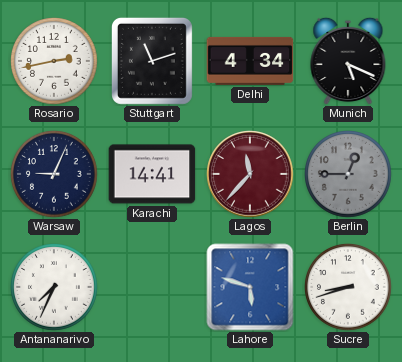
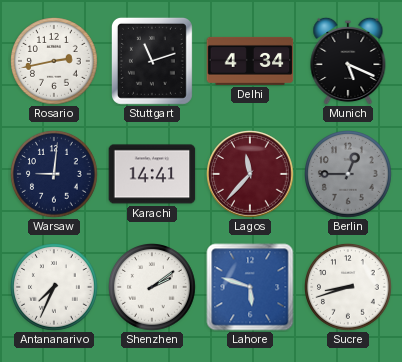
Warsaw: 9:04 -> 9:01 (55, 175)
Shenzhen: none -> 2:09 (153, 288)
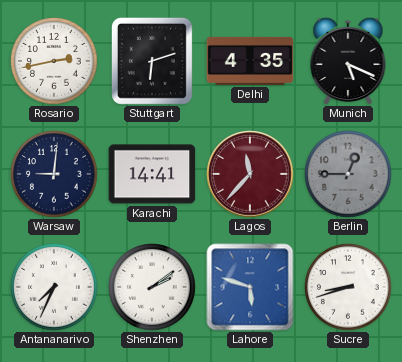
Stuttgart: 11:12 -> 6:12 (152, 61)
Delhi: 4:34 -> 4:35 (250, 61)
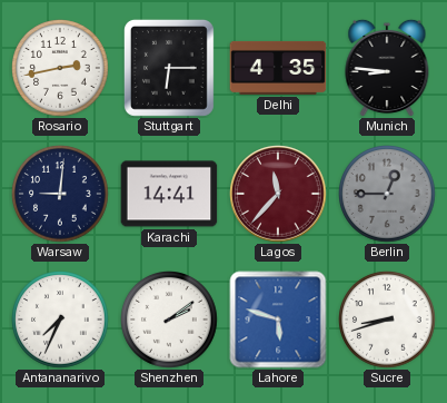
Stuttgart: 6:12 -> 6:15 (169, 68)
Munich: 5:19 -> 8:46 (387, 68)
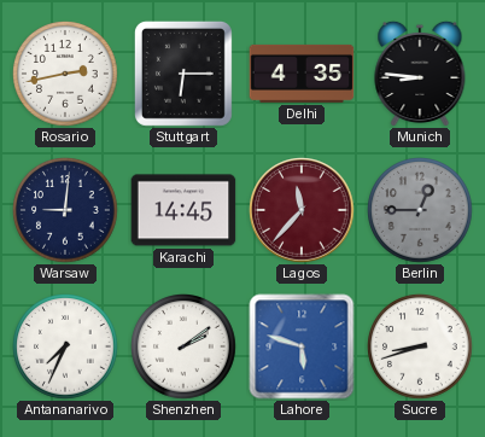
Karachi: 14:41 -> 14:45 (183, 210)
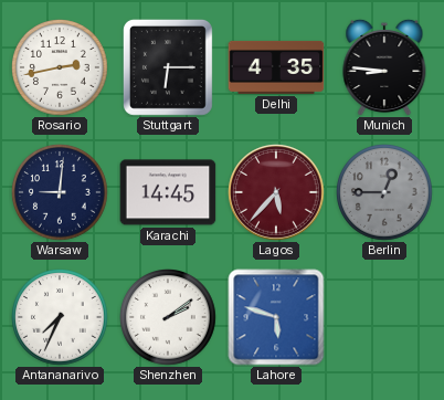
Lagos: 11:37 -> 5:37 (276, 192)
Sucre: 8:42 -> none (421, 348)
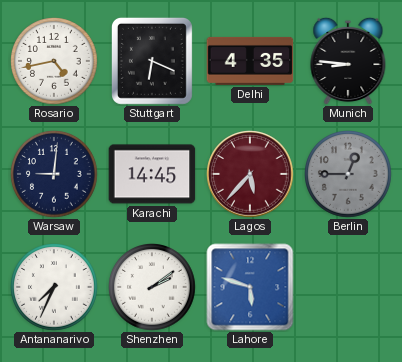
Rosario: 2:43 -> 4:43 (55, 62)
Stuttgart: 6:15 -> 6:19 (152, 61)
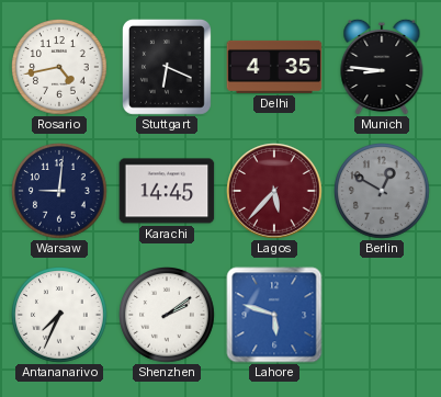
Berlin: 12:45 -> 12:50 (383, 192)
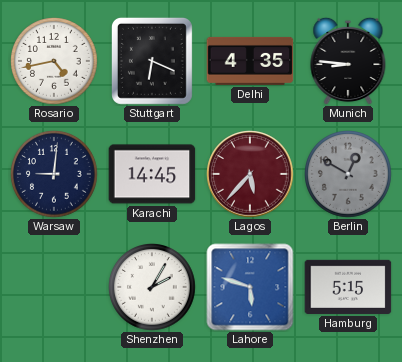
Antananarivo: 7:34 -> none (60, 316)
Shenzhen: 2:09 -> 2:05 (153, 288)
Hamburg: none -> 5:15 (348, 287)
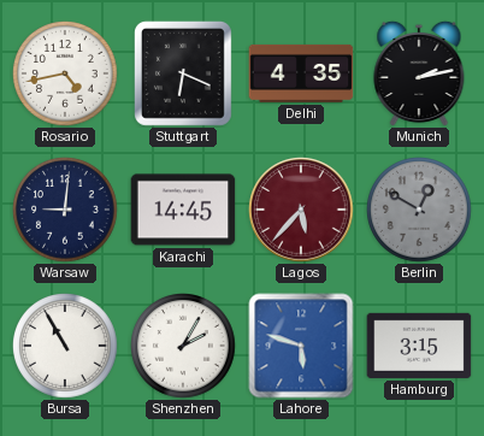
Munich: 8:46 -> 2:13 (419, 73)
Bursa: none -> 10:55 (66, 347)
Hamburg: 5:15 -> 3:15 (419, 346)
